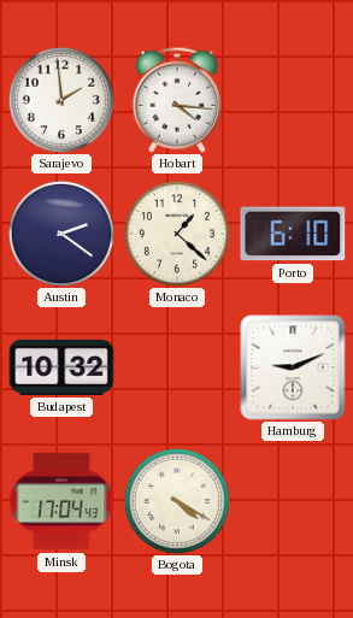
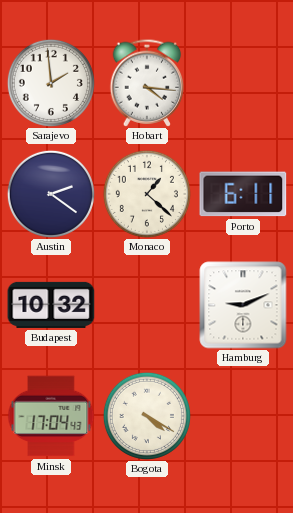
Porto: 6:10 -> 6:11 (243, 194)
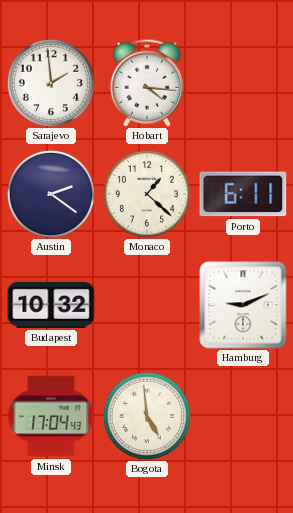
Bogota: 4:20 -> 4:59 (147, 416)
